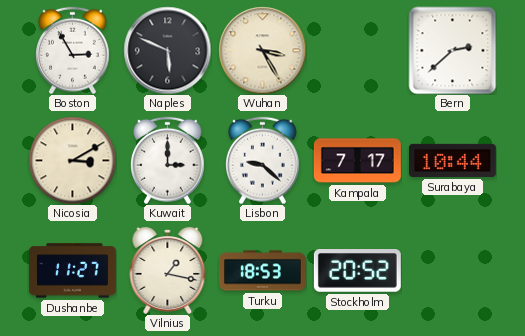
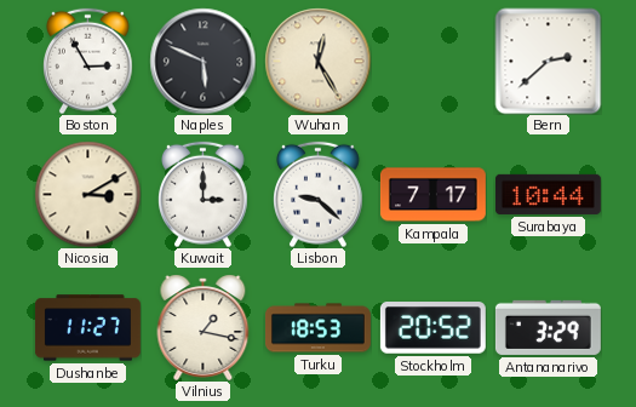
Wuhan: 3:25 -> 12:25 (317, 61)
Antananarivo: none -> 3:29 (548, 327)
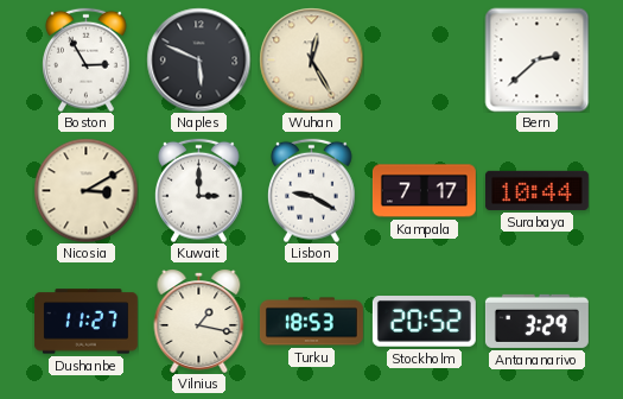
Lisbon: 9:22 -> 9:20 (312, 190)
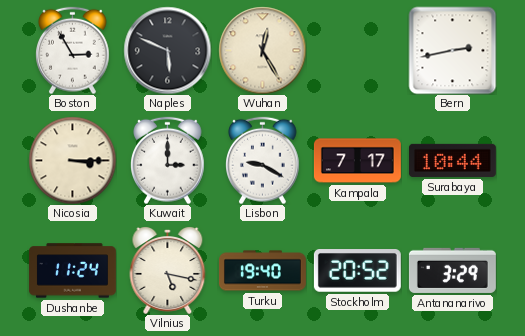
Bern: 2:38 -> 2:43 (452, 50)
Nicosia: 3:10 -> 3:15 (72, 160)
Dushanbe: 11:27 -> 11:24 (72, 271)
Vilnius: 1:17 -> 5:17 (168, 270)
Turku: 18:53 -> 19:40 (262, 271)
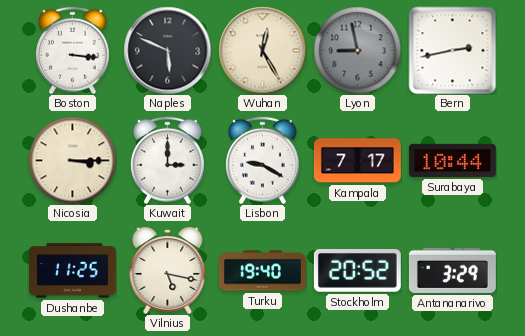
Boston: 2:55 -> 3:16 (73, 50)
Lyon: none -> 8:58 (357, 50)
Dushanbe: 11:24 -> 11:25 (72, 271)
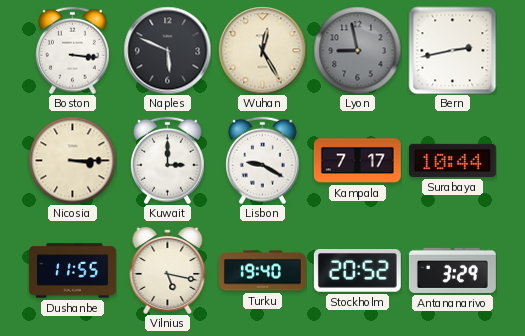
Dushanbe: 11:25 -> 11:55 (72, 271)
